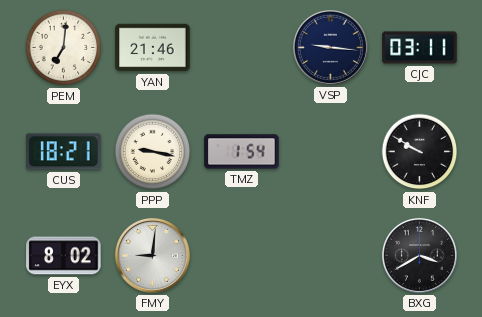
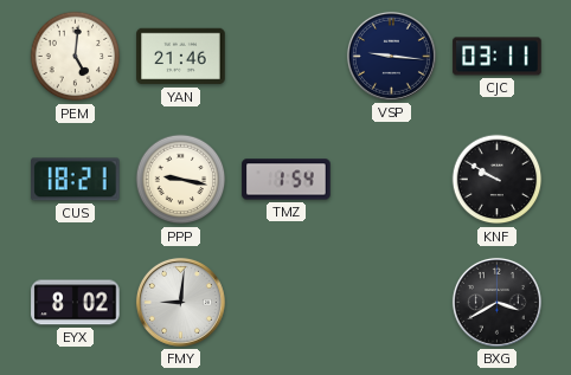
PEM: 7:01 -> 5:01 (76, 57)
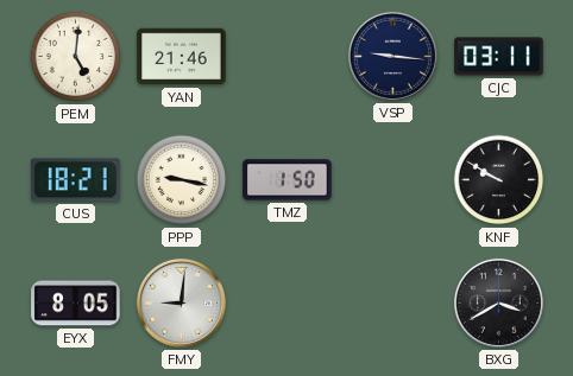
TMZ: 1:54 -> 1:50 (288, 180)
EYX: 8:02 -> 8:05 (76, 304)
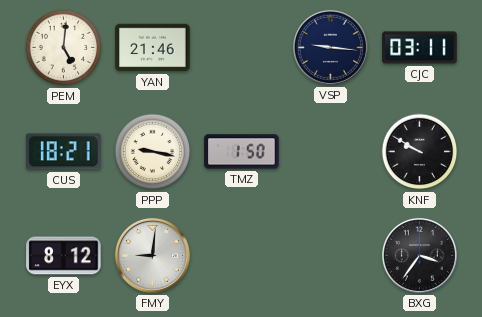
EYX: 8:05 -> 8:12 (64, 256)
BXG: 3:40 -> 3:36 (419, 255)
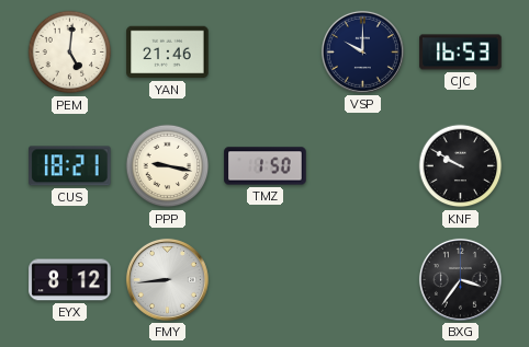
VSP: 9:16 -> 10:00 (362, 51)
CJC: 03:11 -> 16:53 (461, 53)
FMY: 9:01 -> 8:44 (167, 279)
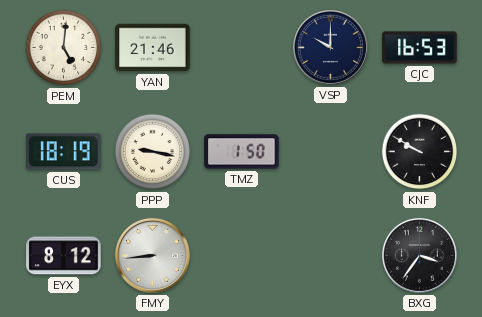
CUS: 18:21 -> 18:19 (64, 152)
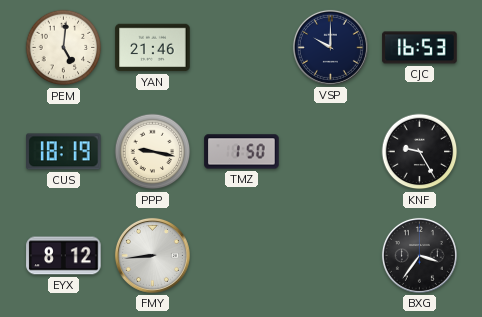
KNF: 9:50 -> 9:25 (420, 152)
